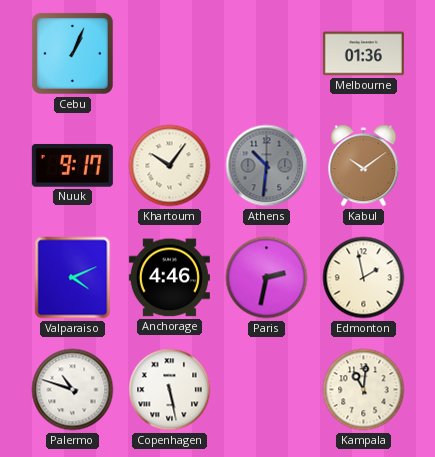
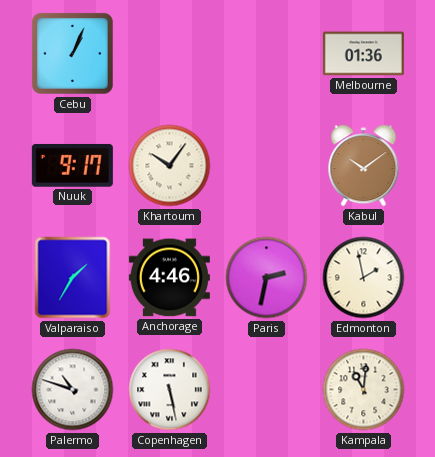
Athens: 10:31 -> none (267, 166)
Valparaiso: 4:11 -> 1:35 (73, 278)
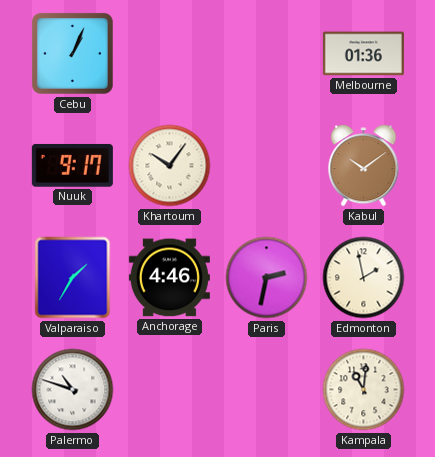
Copenhagen: 5:28 -> none (170, 390)
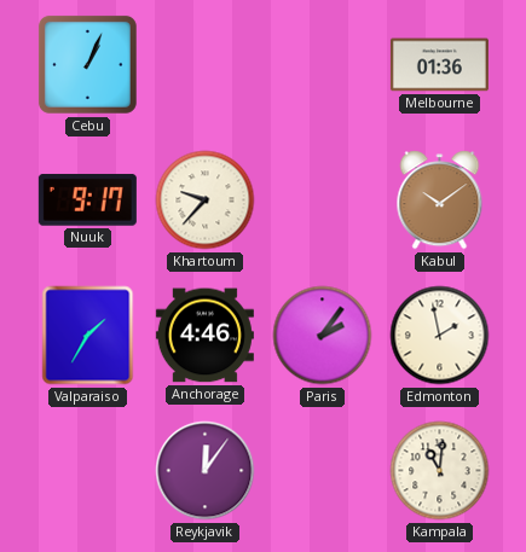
Khartoum: 10:06 -> 9:37 (206, 201)
Paris: 2:32 -> 2:06 (323, 336)
Palermo: 10:48 -> none (73, 390)
Reykjavik: none -> 12:06 (206, 471)
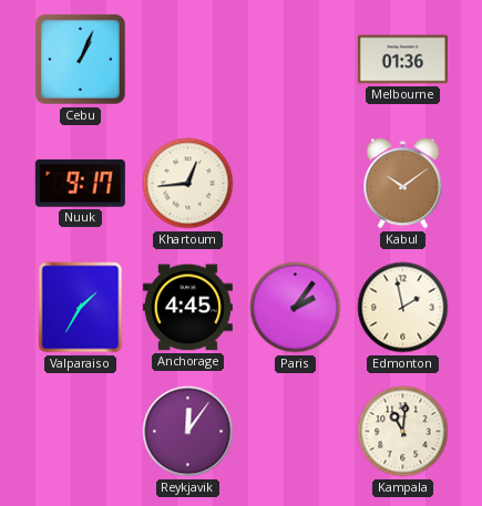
Khartoum: 9:37 -> 12:44 (188, 184)
Anchorage: 4:46 -> 4:45 (187, 308)
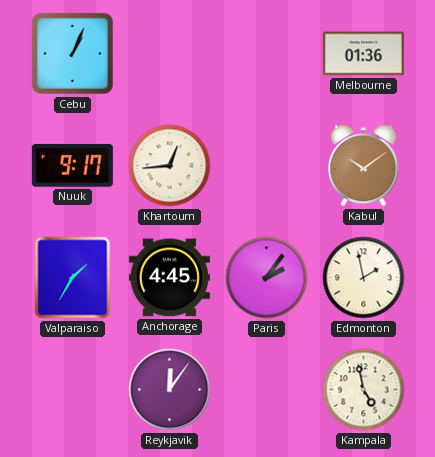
Kampala: 11:01 -> 4:58 (364, 390)
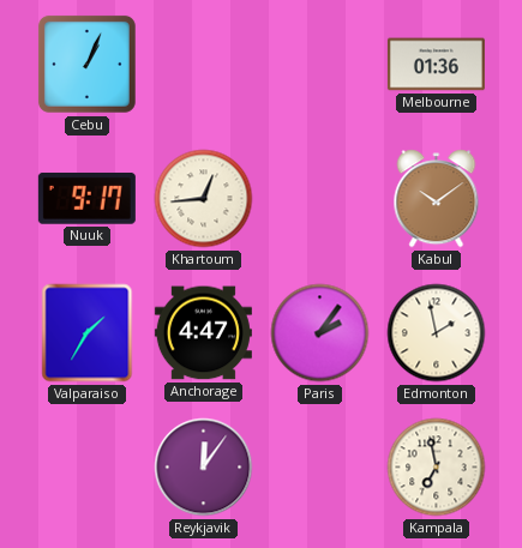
Anchorage: 4:45 -> 4:47 (203, 333)
Kampala: 4:58 -> 6:58 (437, 468)
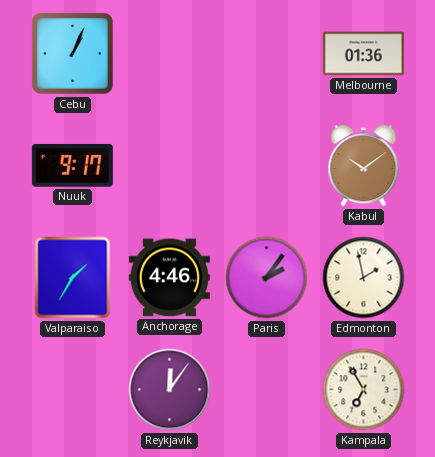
Khartoum: 12:44 -> none (204, 199)
Anchorage: 4:47 -> 4:46 (169, 278)
Kampala: 6:58 -> 6:55 (364, 390)
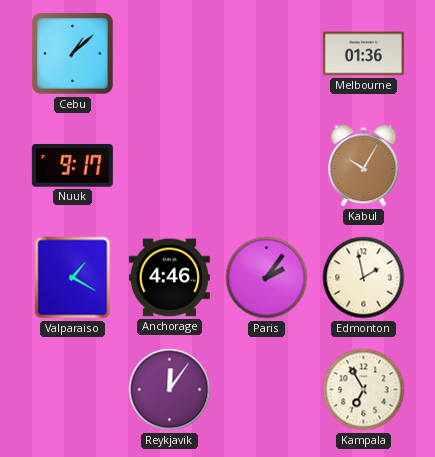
Cebu: 1:04 -> 1:08 (72, 53)
Kabul: 10:09 -> 10:05 (364, 166)
Valparaiso: 1:35 -> 1:20 (73, 278)
